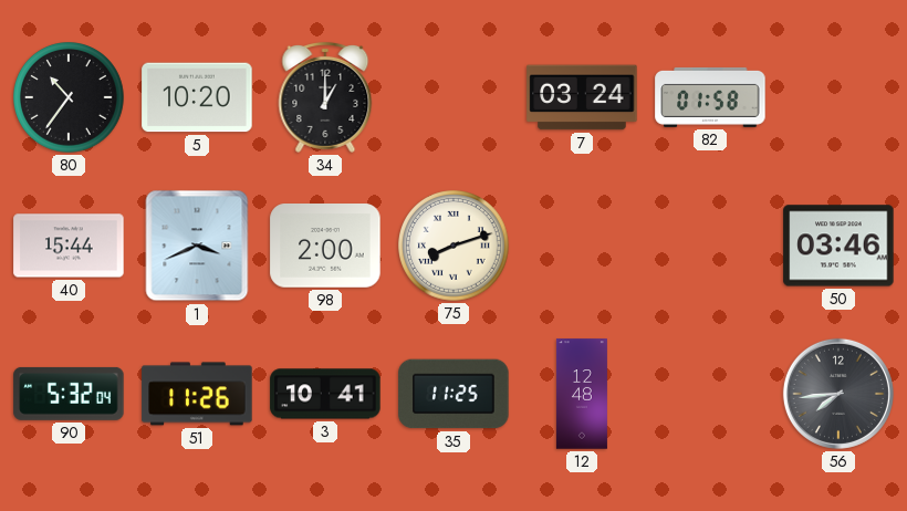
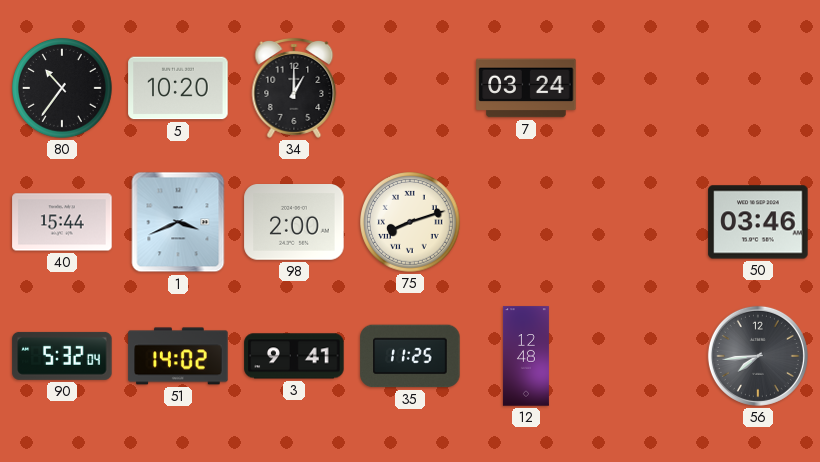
82: 01:58 -> none (710, 97)
51: 11:26 -> 14:02 (178, 356)
3: 10:41 -> 9:41 (294, 356)
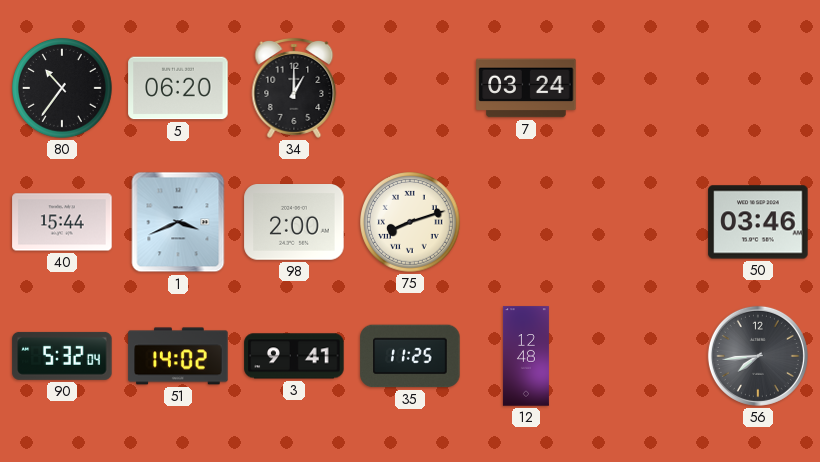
5: 10:20 -> 06:20 (178, 88)
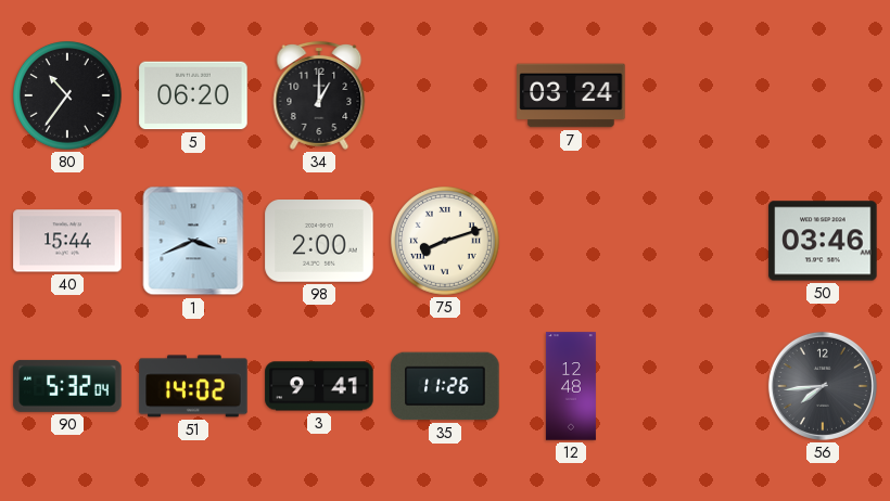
35: 11:25 -> 11:26 (445, 386)
